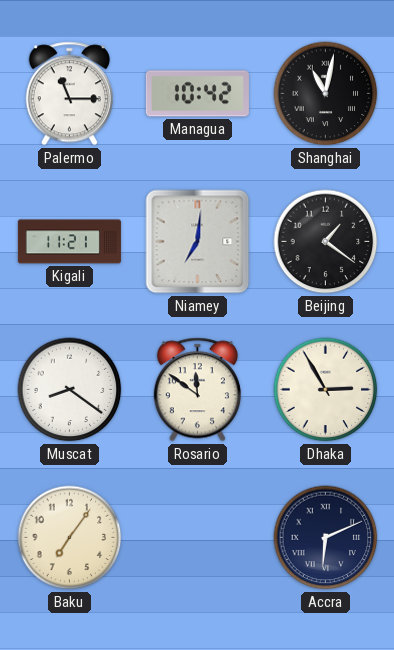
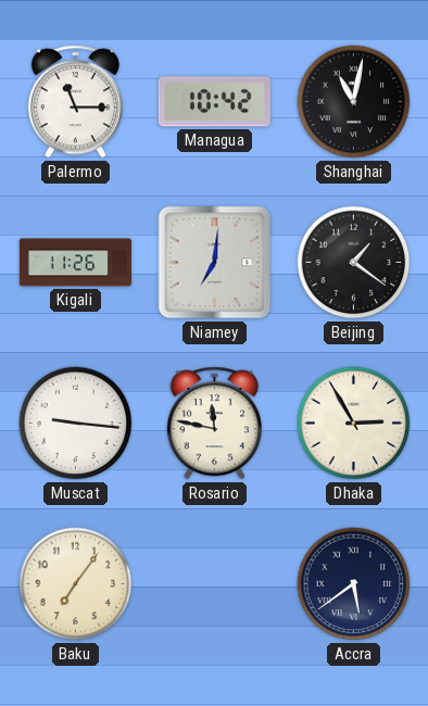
Kigali: 11:21 -> 11:26 (75, 263)
Muscat: 8:21 -> 9:16 (76, 424)
Rosario: 11:51 -> 11:47 (214, 424)
Accra: 6:11 -> 5:39 (354, 584)
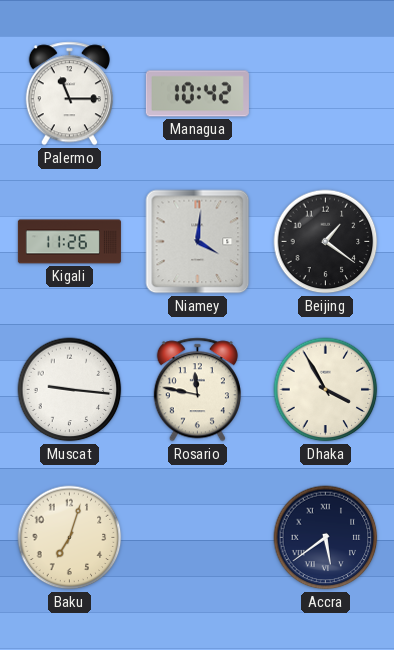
Shanghai: 11:02 -> none (354, 102)
Niamey: 7:01 -> 4:01 (198, 242)
Dhaka: 2:55 -> 3:55 (326, 390)
Baku: 7:06 -> 7:03 (70, 538)
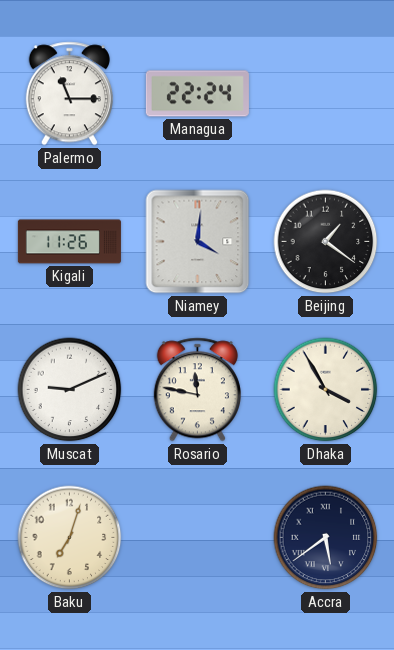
Managua: 10:42 -> 22:24 (197, 94)
Muscat: 9:16 -> 9:11 (70, 390)
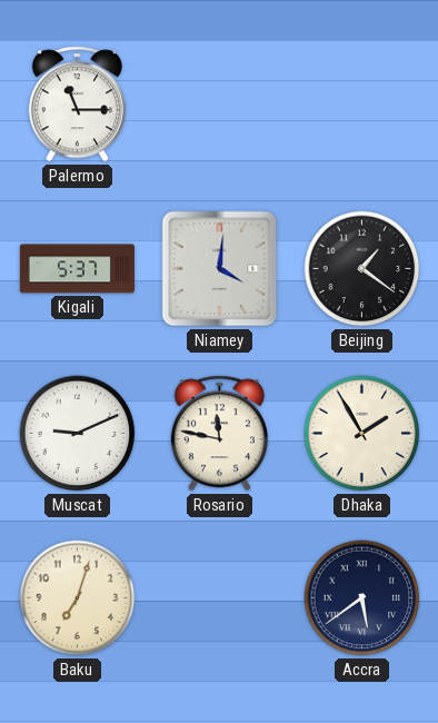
Managua: 22:24 -> none (197, 94)
Kigali: 11:26 -> 5:37 (77, 269)
Dhaka: 3:55 -> 1:55 (362, 434)
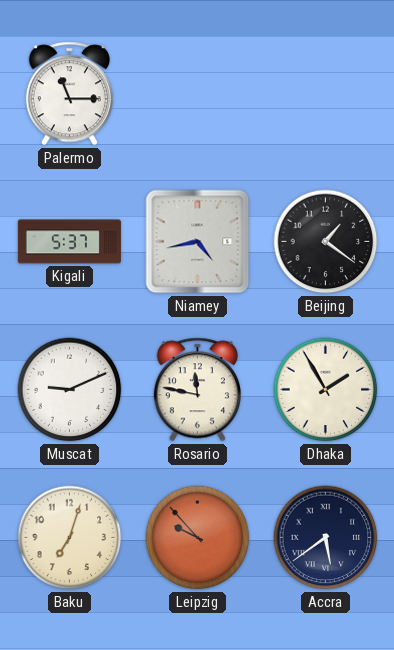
Niamey: 4:01 -> 4:43 (198, 242)
Leipzig: none -> 9:53 (198, 538)
